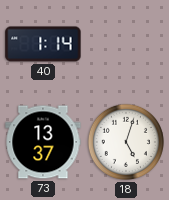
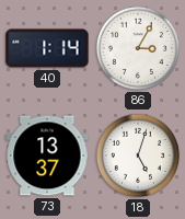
86: none -> 3:05 (138, 48)
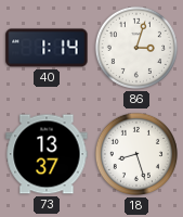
86: 3:05 -> 3:03 (136, 48)
18: 5:03 -> 8:27 (136, 154)
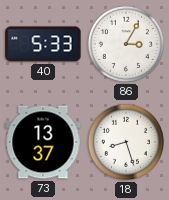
40: 1:14 -> 5:33 (43, 44)
86: 3:03 -> 3:05 (126, 44)
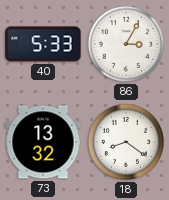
73: 13:37 -> 13:32 (43, 142)
18: 8:27 -> 8:21 (126, 142)
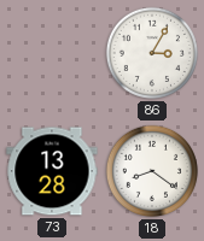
40: 5:33 -> none (43, 44)
73: 13:32 -> 13:28 (52, 171)
